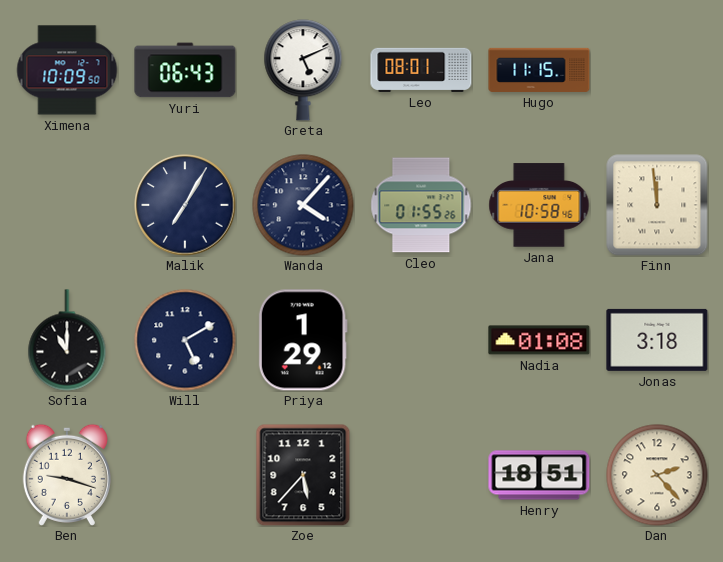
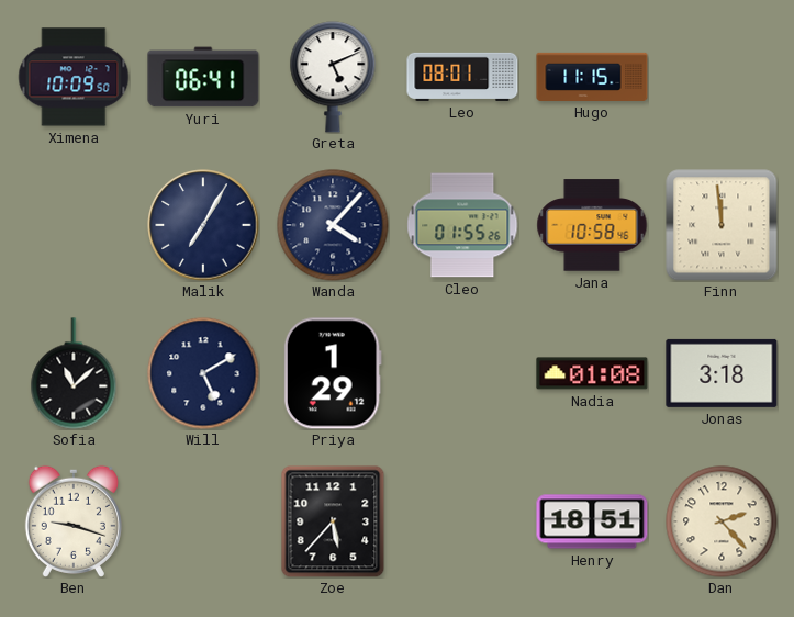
Yuri: 06:43 -> 06:41 (203, 77)
Sofia: 11:00 -> 11:08 (74, 373)
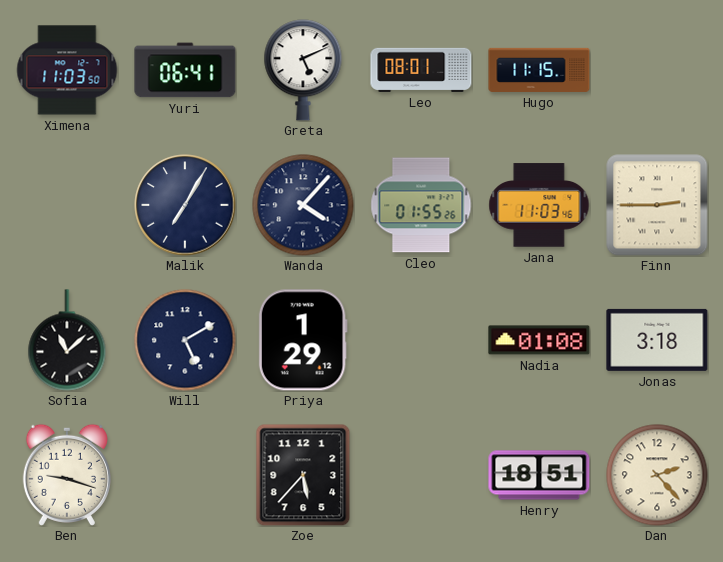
Ximena: 10:09 -> 11:03 (67, 70)
Jana: 10:58 -> 11:03 (539, 205)
Finn: 11:59 -> 2:45 (657, 205)
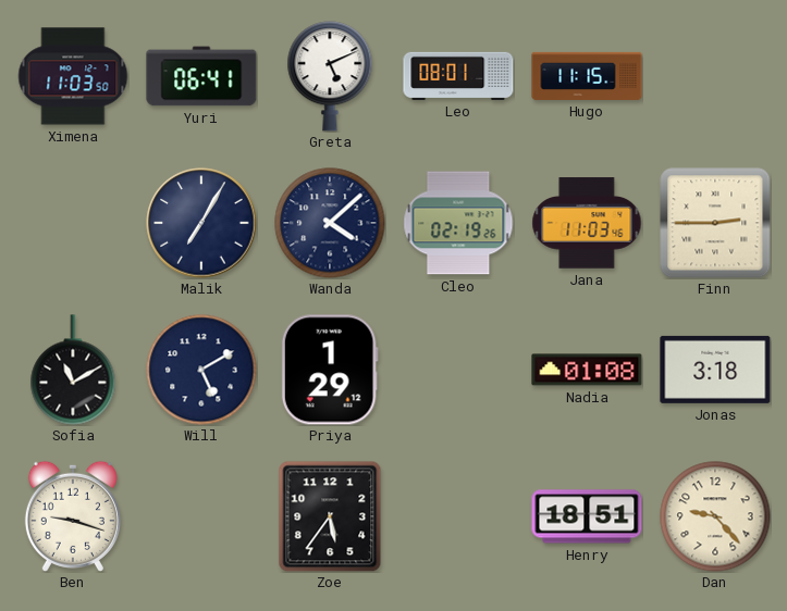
Wanda: 4:07 -> 4:08 (330, 223)
Cleo: 01:55 -> 02:19 (458, 223)
Sofia: 11:08 -> 11:10 (73, 370)
Zoe: 5:37 -> 5:36 (330, 516)
Dan: 2:23 -> 9:23 (715, 516)
